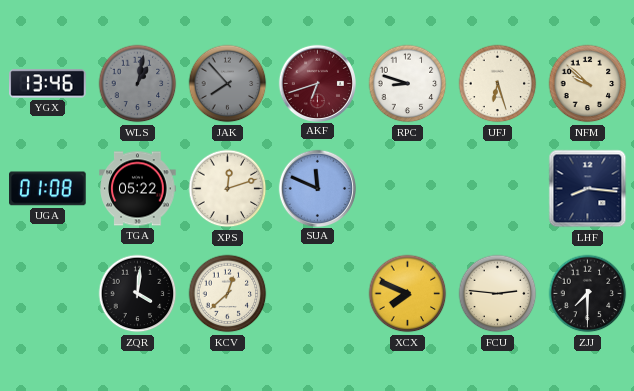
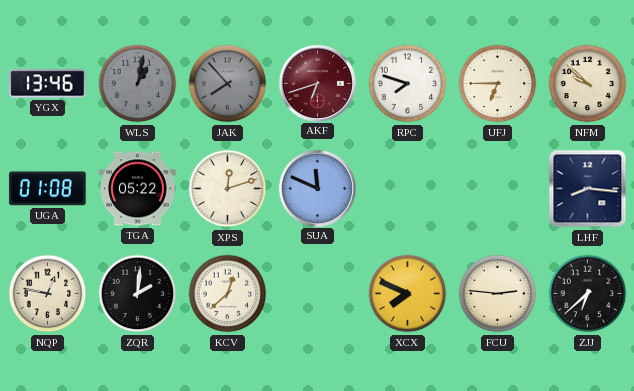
RPC: 8:48 -> 7:48 (408, 84)
UFJ: 6:27 -> 6:45 (498, 84)
NQP: none -> 12:47 (48, 294)
ZQR: 4:01 -> 2:01 (138, 294)
ZJJ: 7:30 -> 6:38 (588, 294)
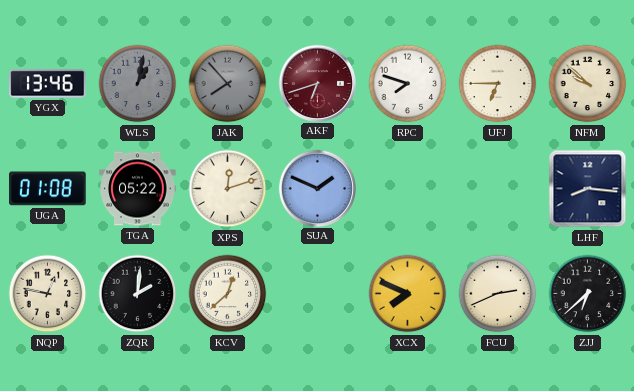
SUA: 11:49 -> 1:49 (317, 188)
FCU: 2:46 -> 2:41 (498, 294)
